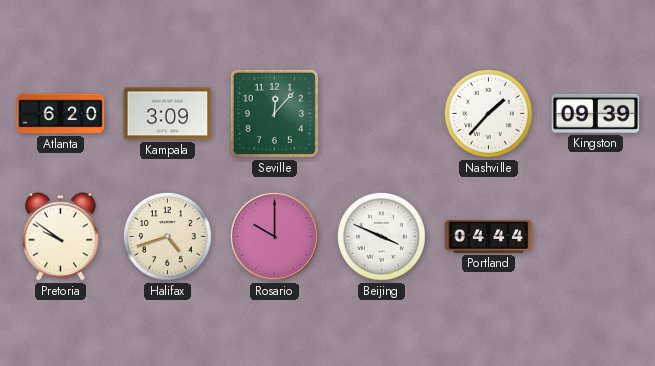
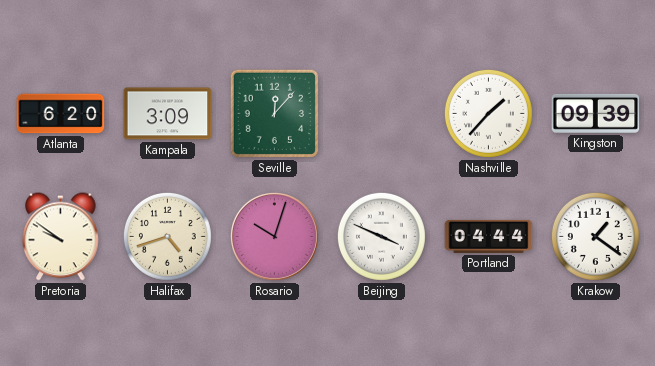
Rosario: 10:00 -> 10:03 (274, 236)
Krakow: none -> 1:21 (595, 236)
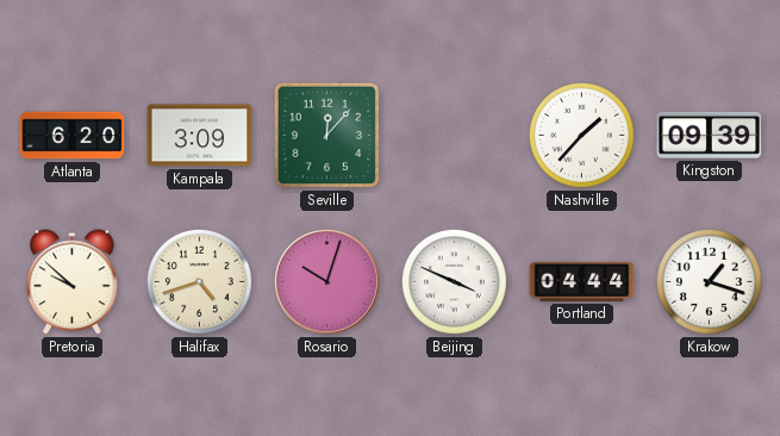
Pretoria: 9:51 -> 9:52 (73, 282)
Krakow: 1:21 -> 1:18 (709, 281)
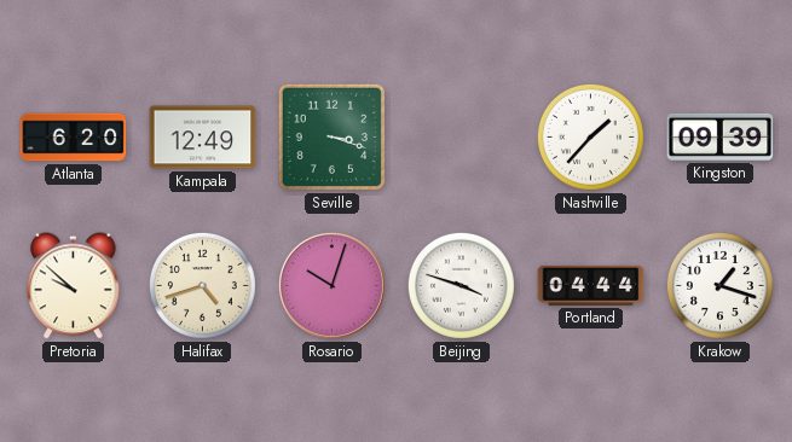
Kampala: 3:09 -> 12:49 (203, 138)
Seville: 12:07 -> 3:18 (331, 136)
Beijing: 3:49 -> 3:48 (461, 285)
